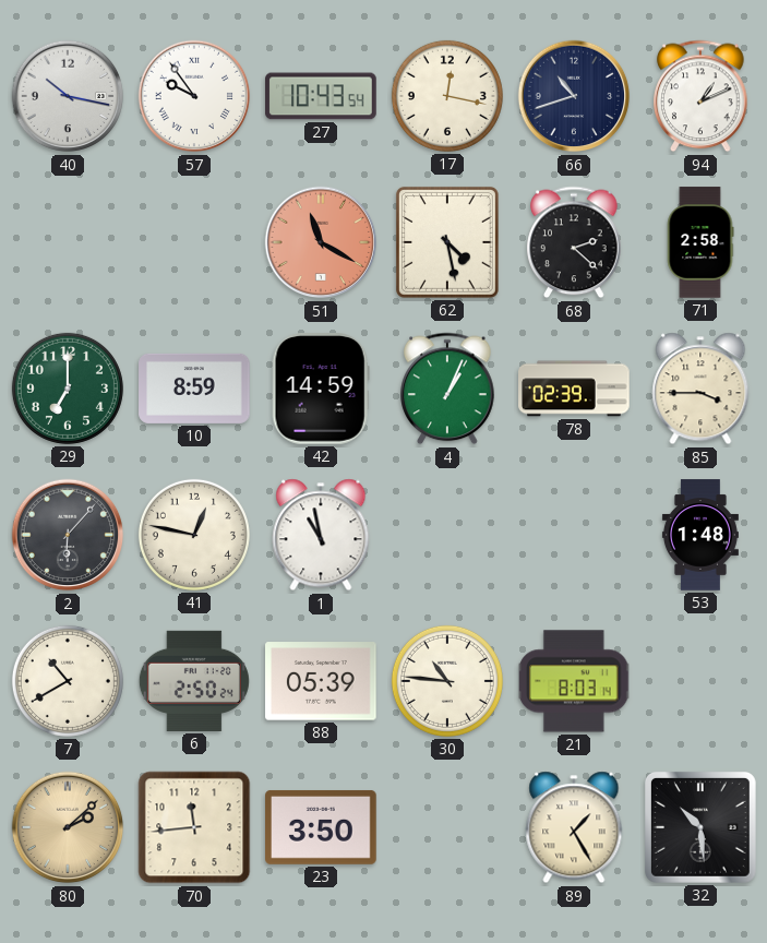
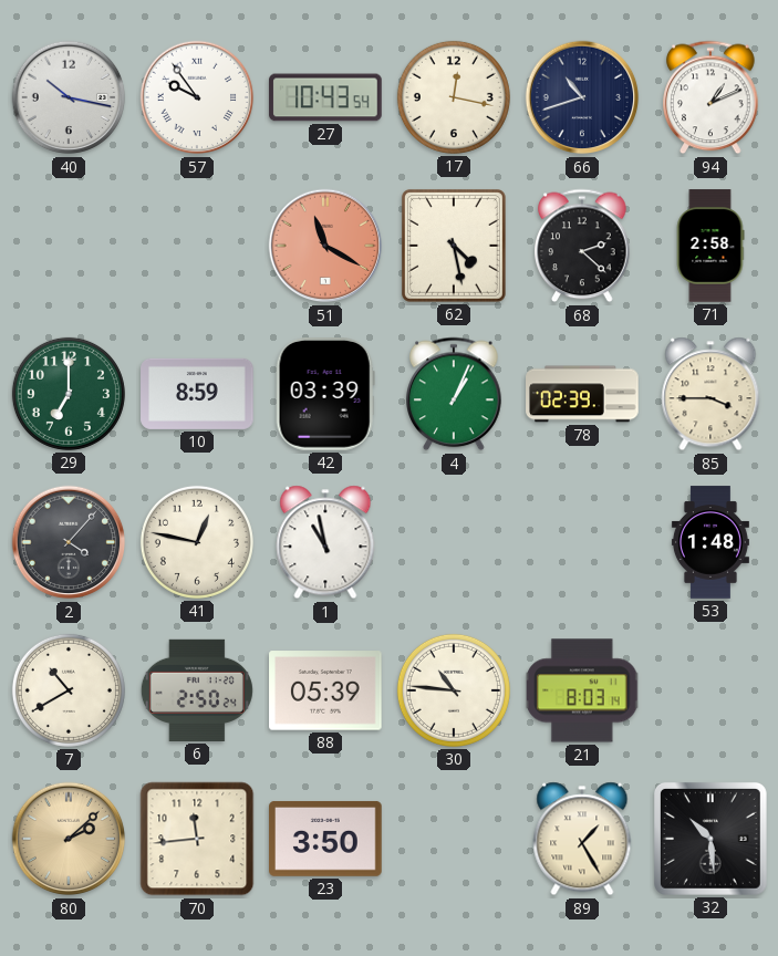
42: 14:59 -> 03:39 (325, 395)
2: 6:07 -> 4:07 (69, 542)
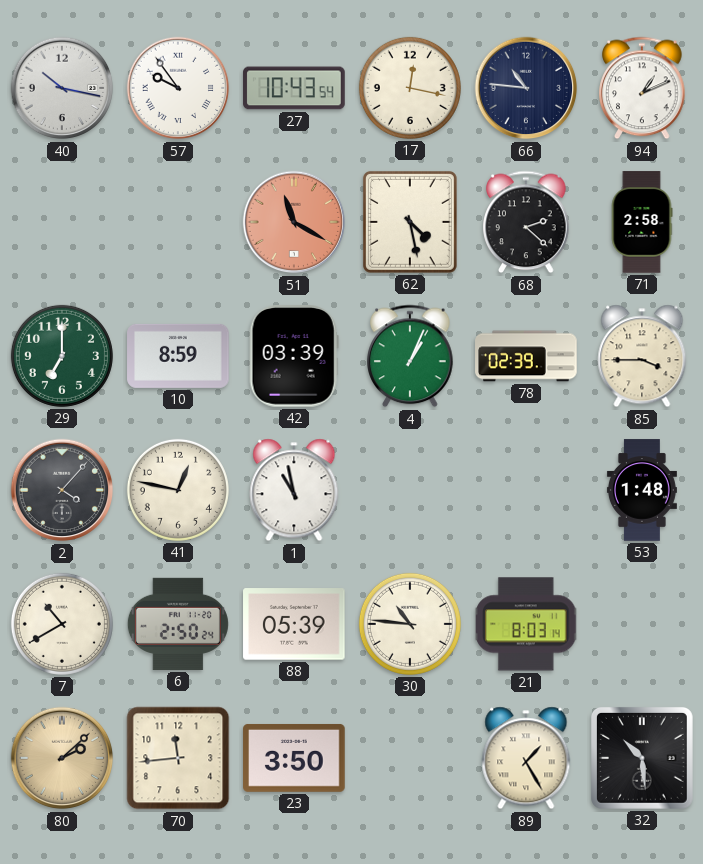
66: 10:42 -> 10:46 (526, 88)
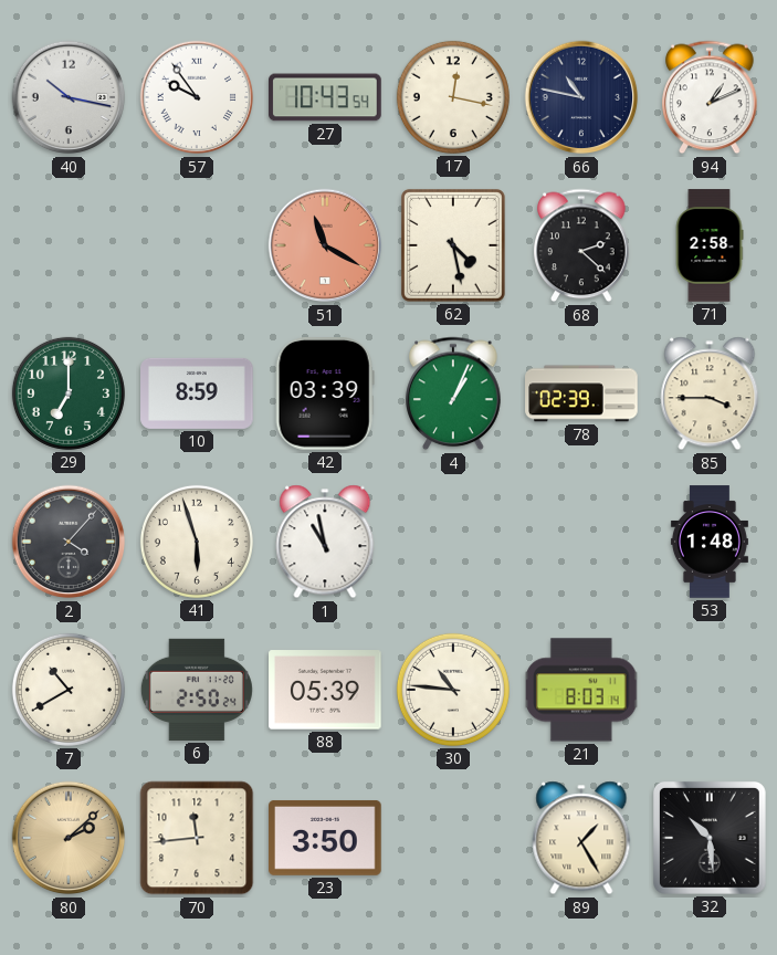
66: 10:46 -> 10:47 (581, 97)
41: 12:47 -> 5:57 (197, 542)
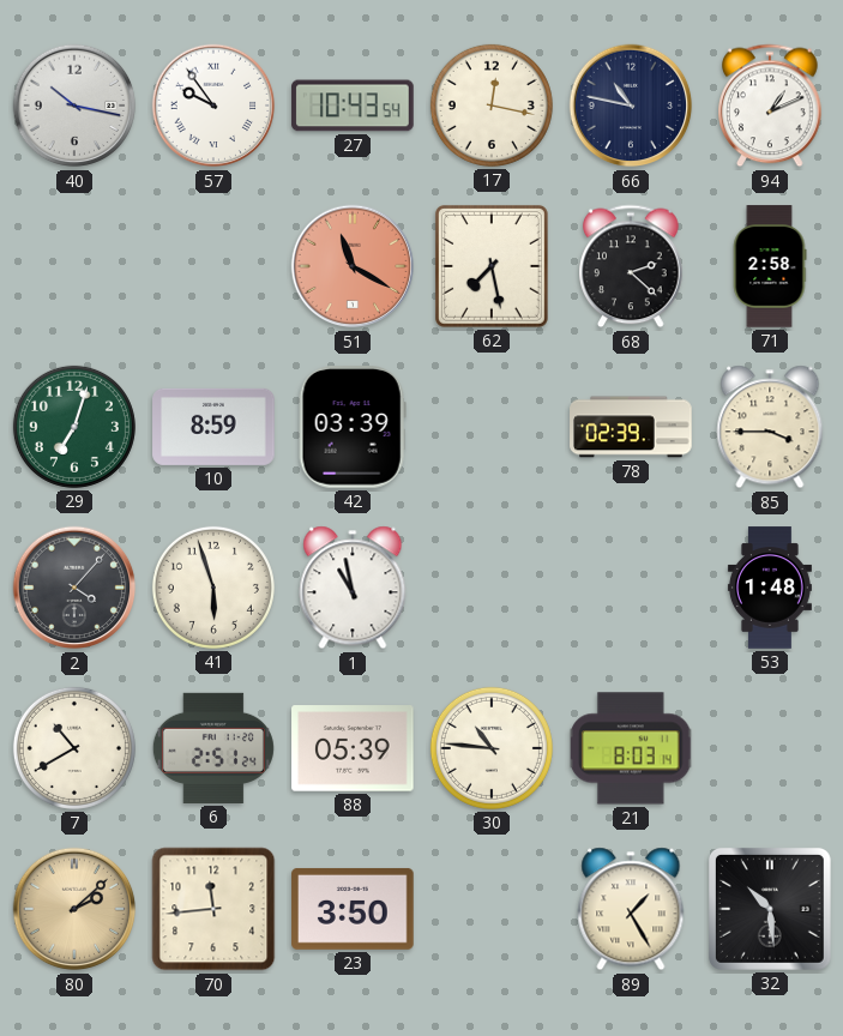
62: 4:28 -> 7:28 (492, 266)
29: 7:00 -> 7:03 (74, 427)
4: 1:04 -> none (453, 393)
6: 2:50 -> 2:51 (213, 748)
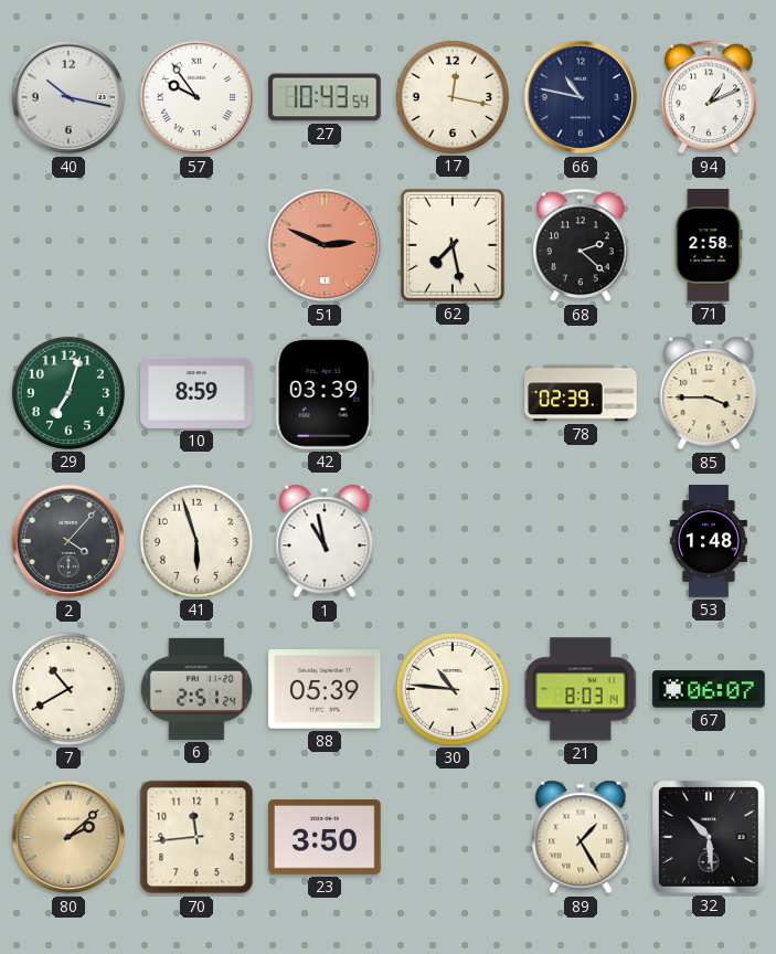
51: 11:20 -> 2:49 (325, 245)
67: none -> 06:07 (709, 689)
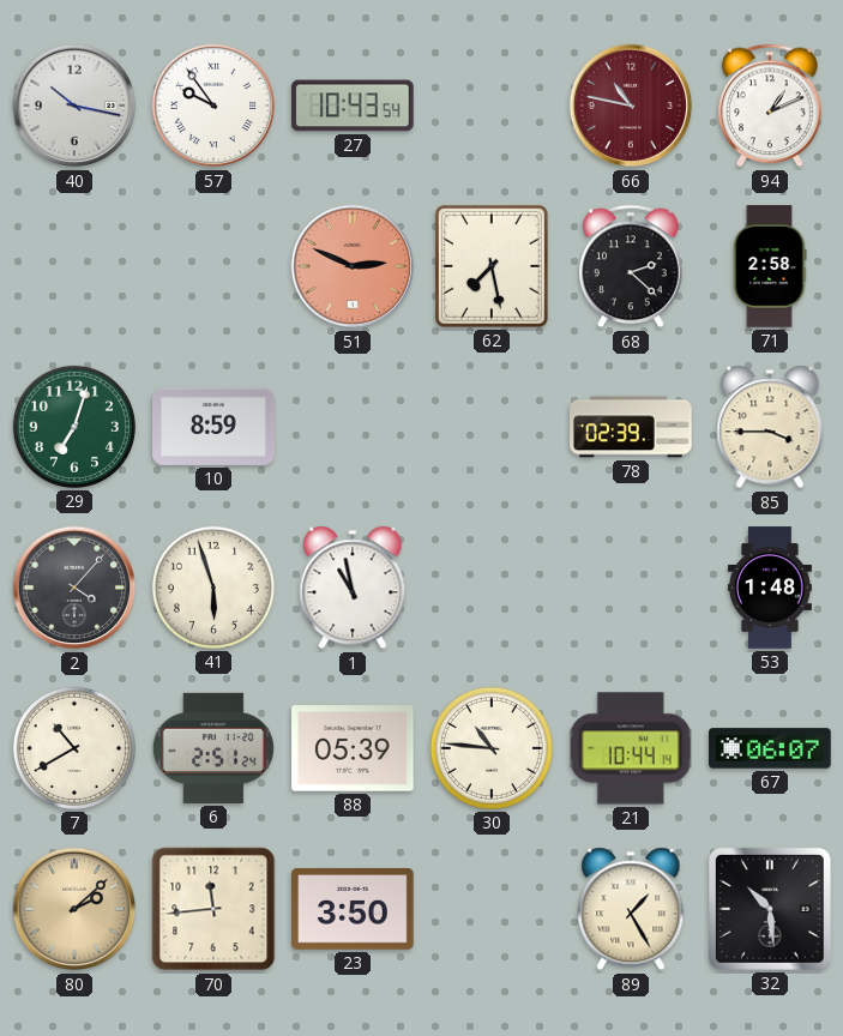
17: 12:17 -> none (453, 97)
66 dial: navy -> burgundy (631, 106)
42: 03:39 -> none (325, 394)
21: 8:03 -> 10:44 (632, 748)
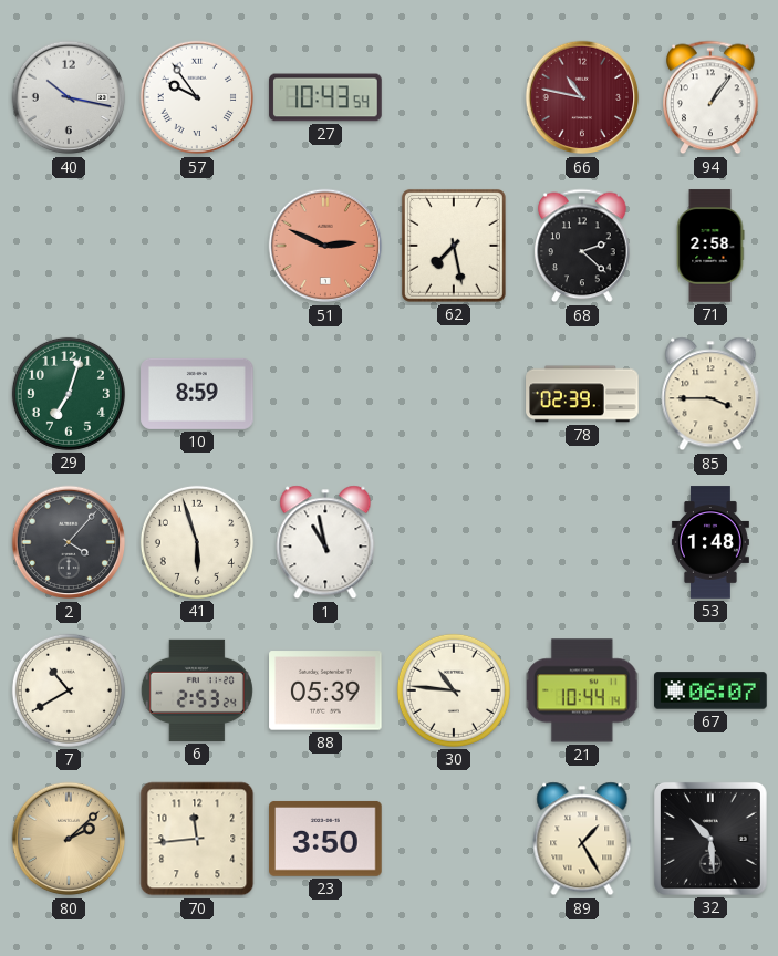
94: 1:11 -> 1:06 (710, 97)
6: 2:51 -> 2:53 (197, 690)
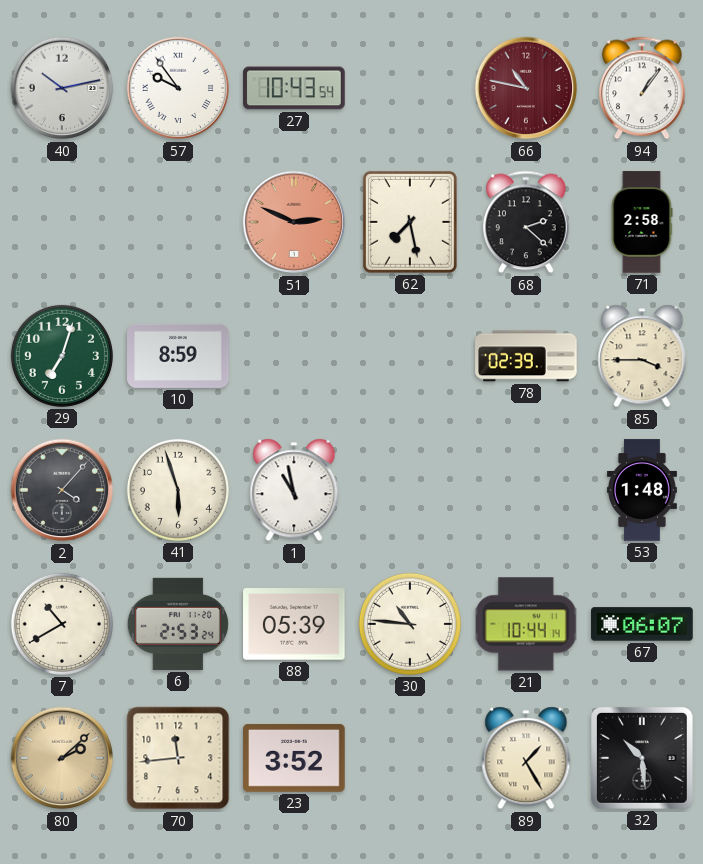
40: 10:17 -> 10:13 (62, 88)
23: 3:50 -> 3:52 (294, 758)
